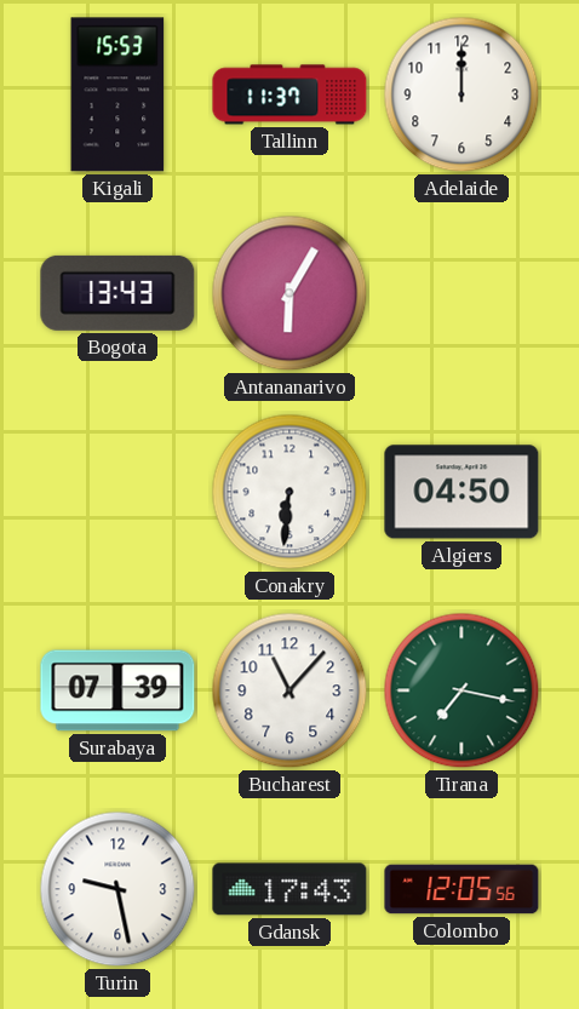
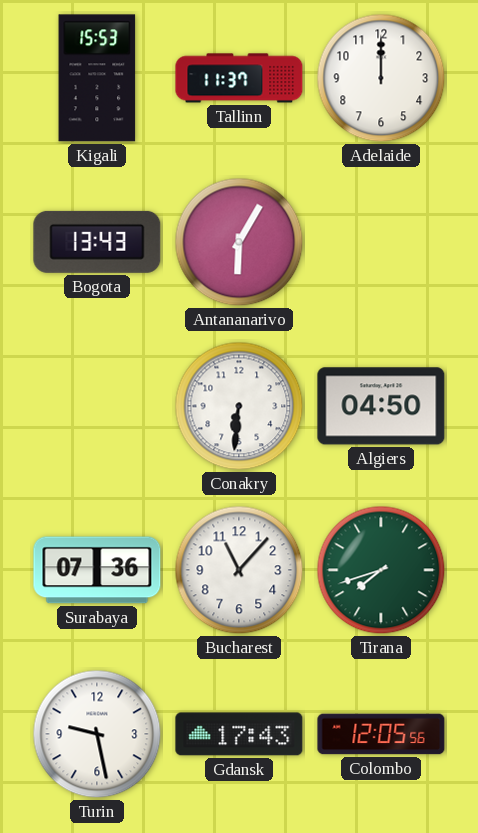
Surabaya: 07:39 -> 07:36 (97, 570)
Tirana: 7:17 -> 7:42 (381, 570)
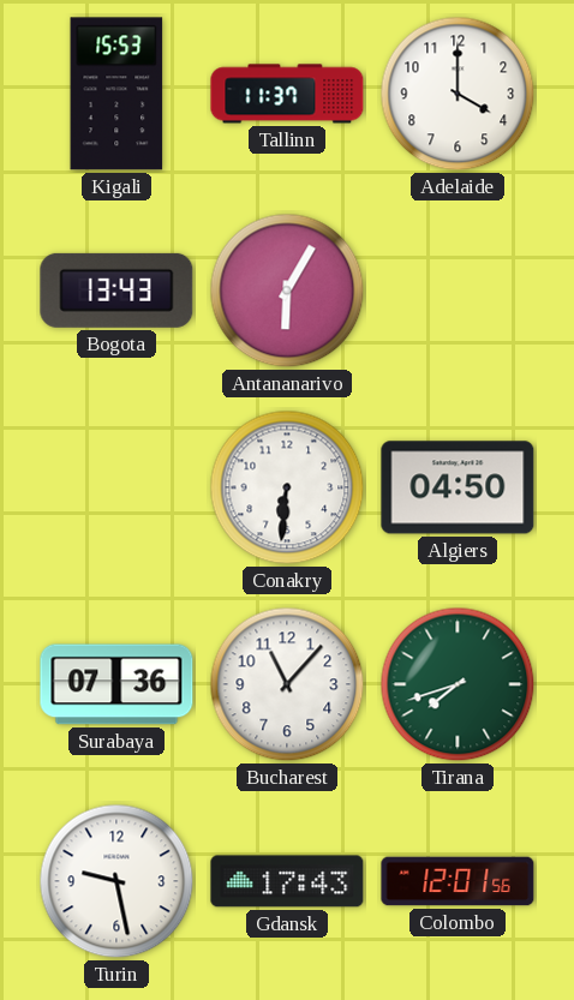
Adelaide: 12:00 -> 4:00 (458, 94)
Colombo: 12:05 -> 12:01 (458, 881)
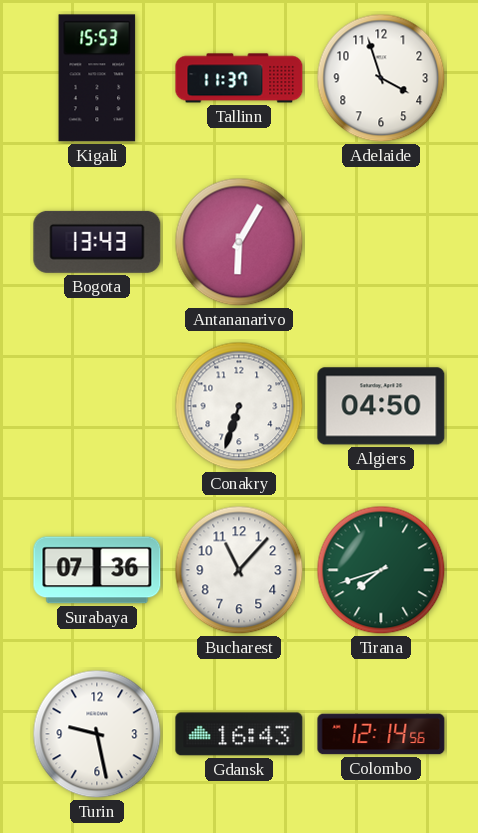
Adelaide: 4:00 -> 3:57 (381, 78)
Conakry: 6:31 -> 6:33 (239, 406)
Gdansk: 17:43 -> 16:43 (239, 734)
Colombo: 12:01 -> 12:14 (381, 734)
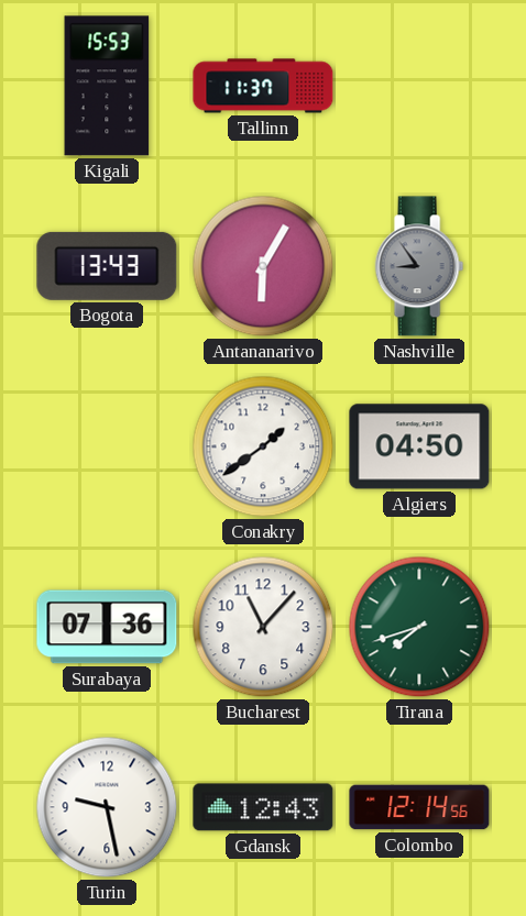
Adelaide: 3:57 -> none (381, 78)
Nashville: none -> 8:54 (419, 266)
Conakry: 6:33 -> 1:39 (263, 446)
Gdansk: 16:43 -> 12:43 (263, 807)
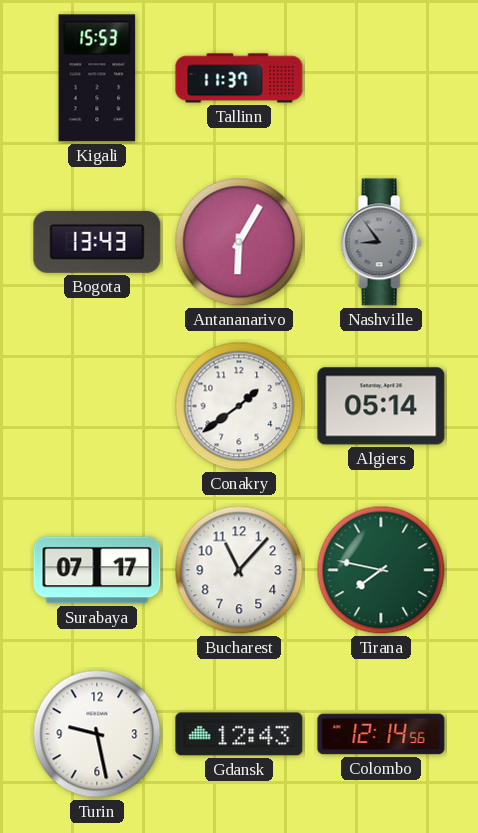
Algiers: 04:50 -> 05:14 (381, 406)
Surabaya: 07:36 -> 07:17 (97, 570)
Tirana: 7:42 -> 7:47 (381, 570)
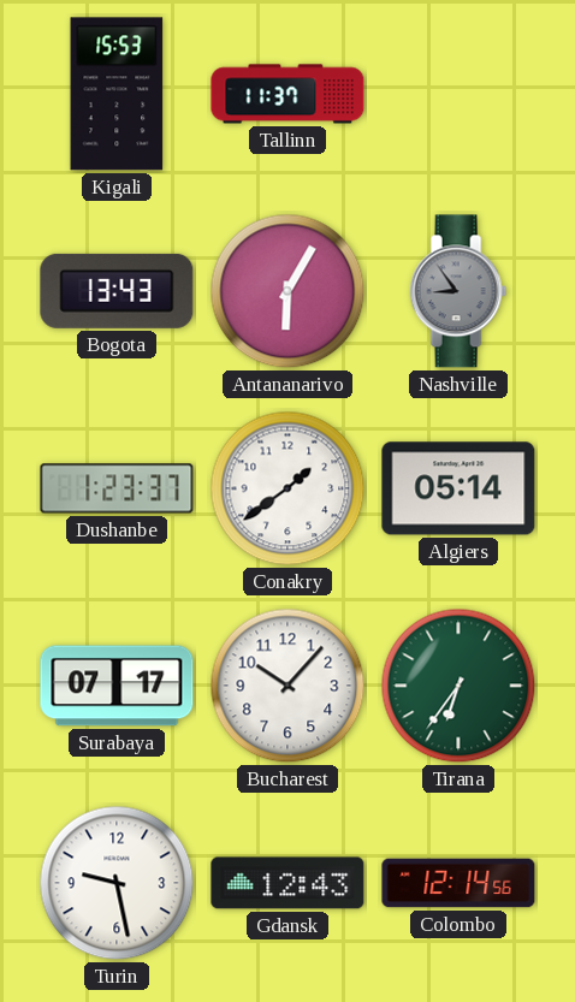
Dushanbe: none -> 1:23 (117, 488)
Bucharest: 11:07 -> 10:07 (287, 686)
Tirana: 7:47 -> 6:36 (458, 686)
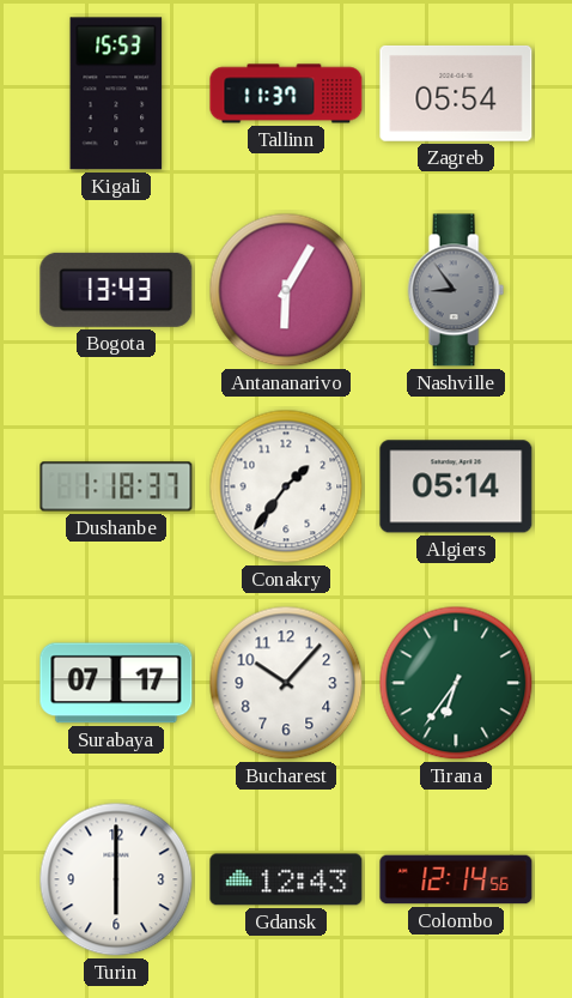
Zagreb: none -> 05:54 (456, 93)
Dushanbe: 1:23 -> 1:18 (116, 486)
Conakry: 1:39 -> 1:36 (286, 486)
Turin: 9:28 -> 6:00 (116, 879)
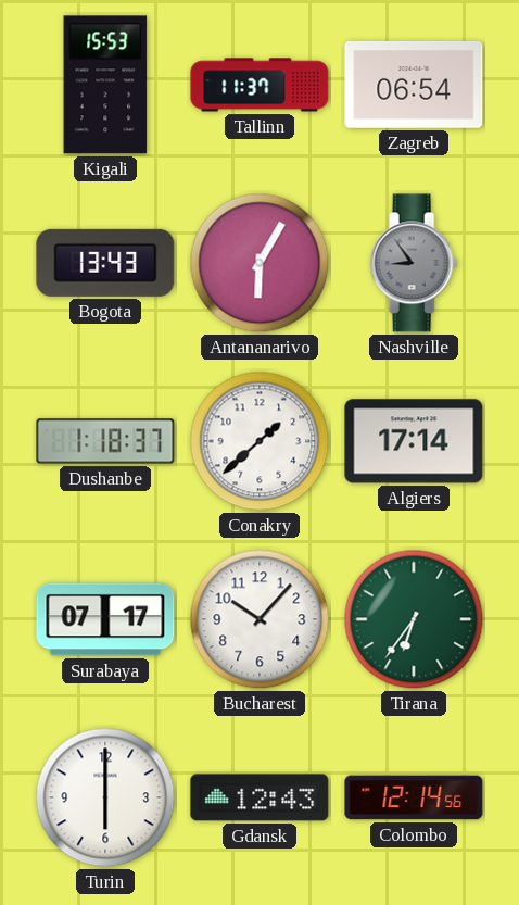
Zagreb: 05:54 -> 06:54 (414, 85)
Conakry: 1:36 -> 1:38 (259, 441)
Algiers: 05:14 -> 17:14 (414, 441)
